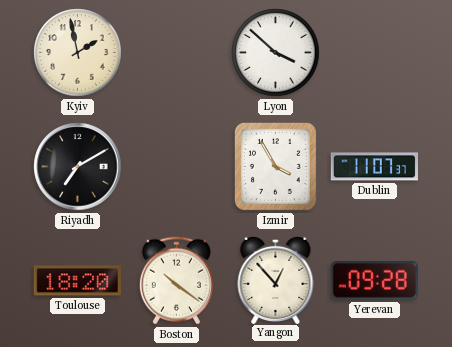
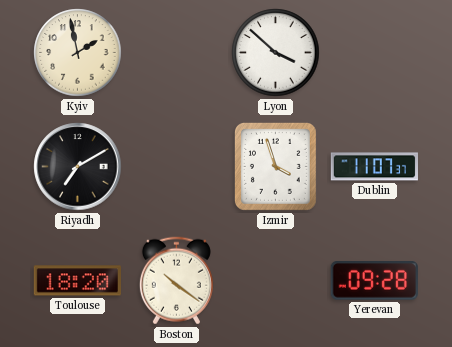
Izmir: 3:55 -> 3:57 (275, 166)
Yangon: 12:53 -> none (276, 279)
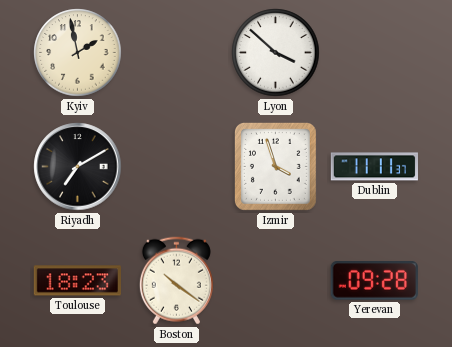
Dublin: 11:07 -> 11:11 (374, 167)
Toulouse: 18:20 -> 18:23 (77, 281)
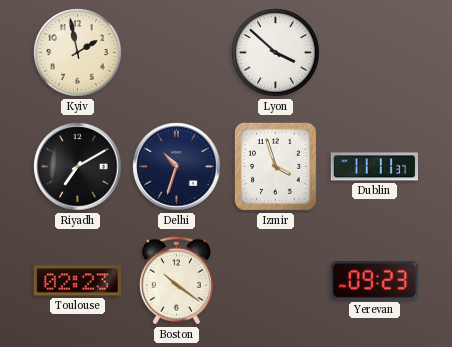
Delhi: none -> 10:33 (177, 167)
Toulouse: 18:23 -> 02:23 (77, 281)
Yerevan: 09:28 -> 09:23 (374, 281)
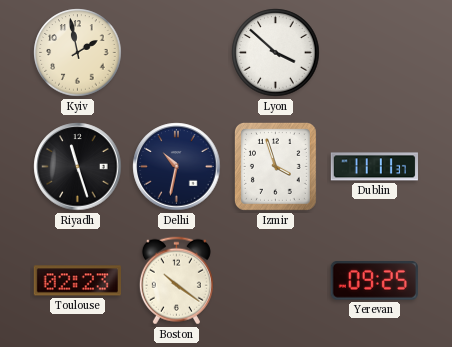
Riyadh: 7:10 -> 11:27 (78, 167)
Delhi: 10:33 -> 10:32 (177, 167)
Yerevan: 09:23 -> 09:25 (374, 281)
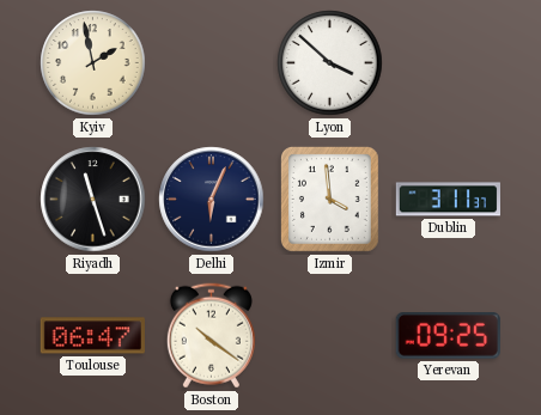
Delhi: 10:32 -> 6:04 (212, 200)
Izmir: 3:57 -> 3:59 (329, 199)
Dublin: 11:11 -> 3:11 (448, 200)
Toulouse: 02:23 -> 06:47 (92, 336)
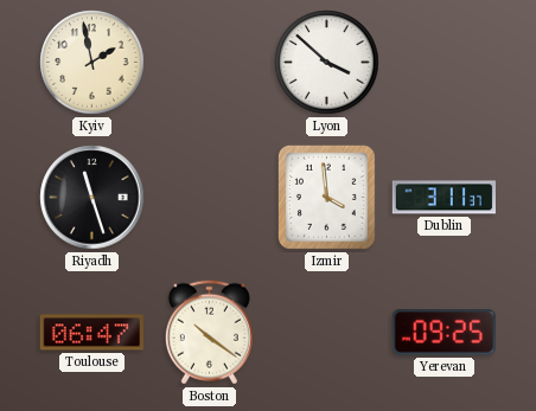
Delhi: 6:04 -> none (212, 200)
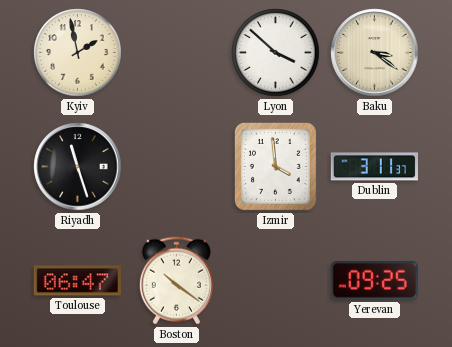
Baku: none -> 3:21 (375, 53)
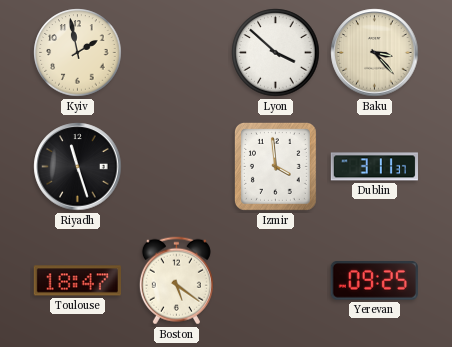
Baku: 3:21 -> 3:23 (375, 53)
Toulouse: 06:47 -> 18:47 (77, 281)
Boston: 10:21 -> 5:21 (176, 281)
